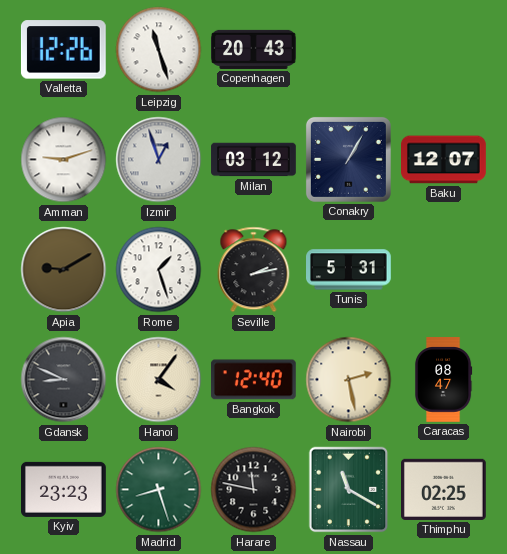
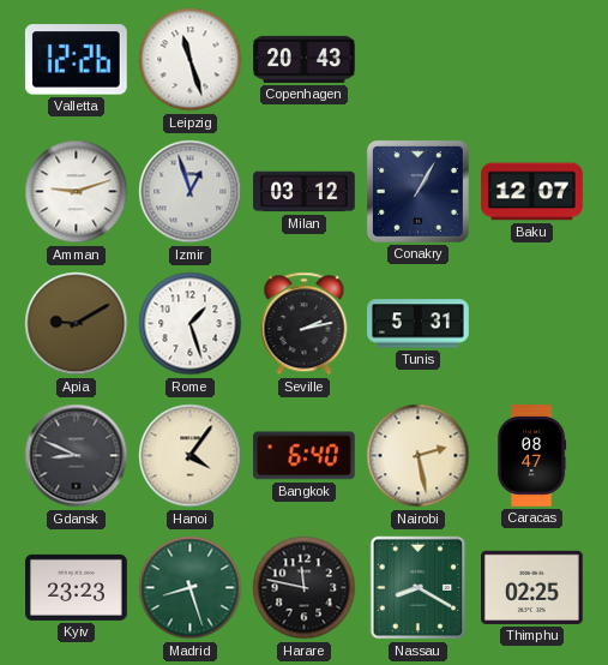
Bangkok: 12:40 -> 6:40 (303, 456)
Nassau: 11:20 -> 8:20 (419, 588)
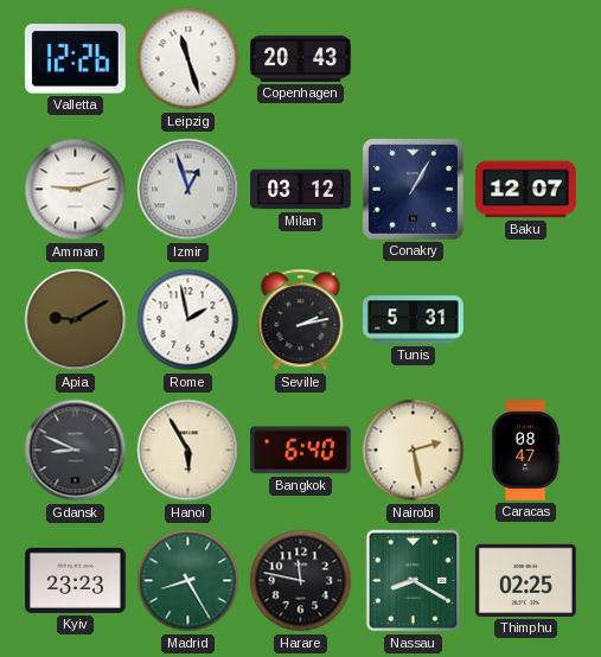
Rome: 1:27 -> 1:58 (188, 320)
Hanoi: 4:06 -> 5:55 (188, 451)
Madrid: 8:27 -> 8:25 (188, 581)
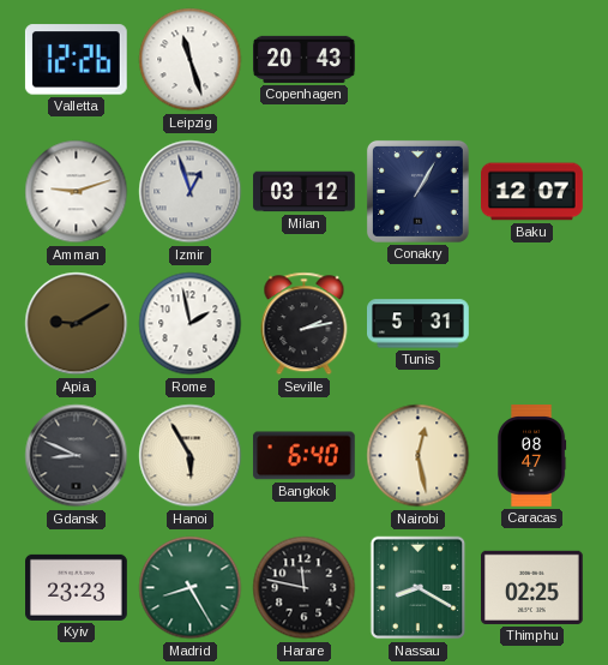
Nairobi: 2:28 -> 12:28 (419, 456)
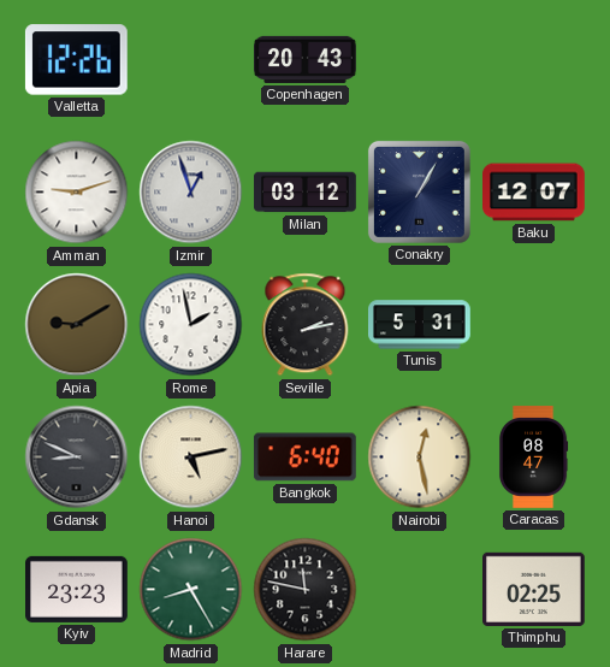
Leipzig: 11:27 -> none (191, 60)
Hanoi: 5:55 -> 5:13 (191, 458)
Nassau: 8:20 -> none (419, 588)
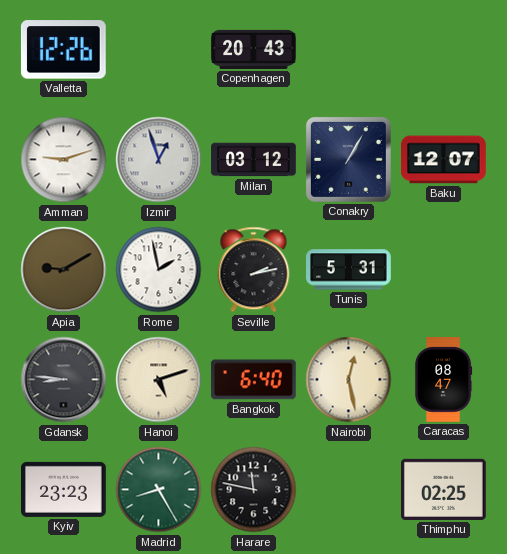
Gdansk: 8:49 -> 8:46 (64, 380)
Hanoi: 5:13 -> 5:12 (159, 380)
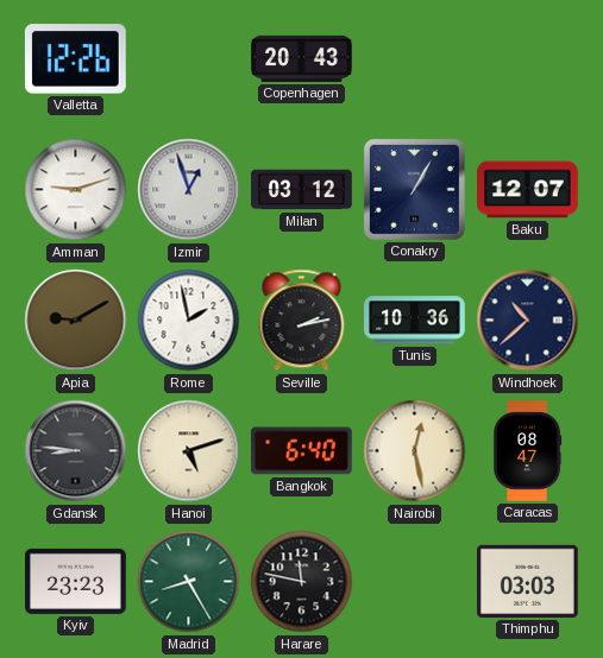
Tunis: 5:31 -> 10:36 (415, 321)
Windhoek: none -> 10:38 (528, 321)
Thimphu: 02:25 -> 03:03 (528, 581)
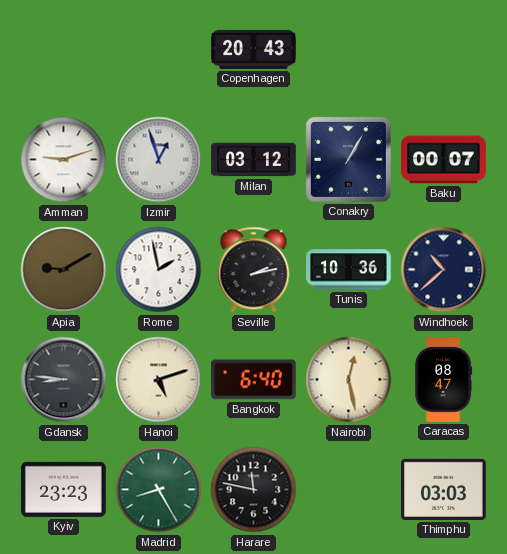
Valletta: 12:26 -> none (75, 59)
Baku: 12:07 -> 00:07 (444, 160)
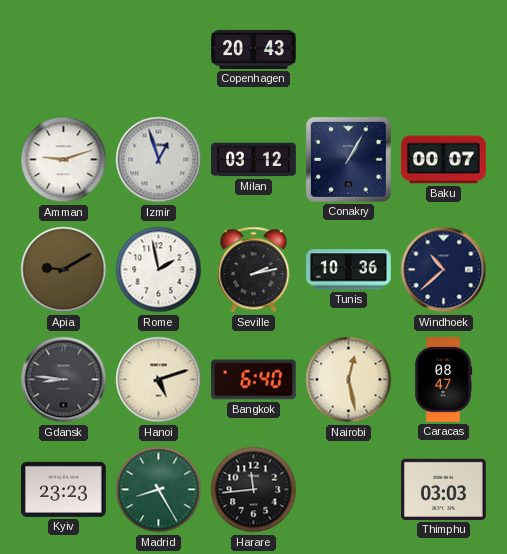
Harare: 11:47 -> 11:44 (254, 490)
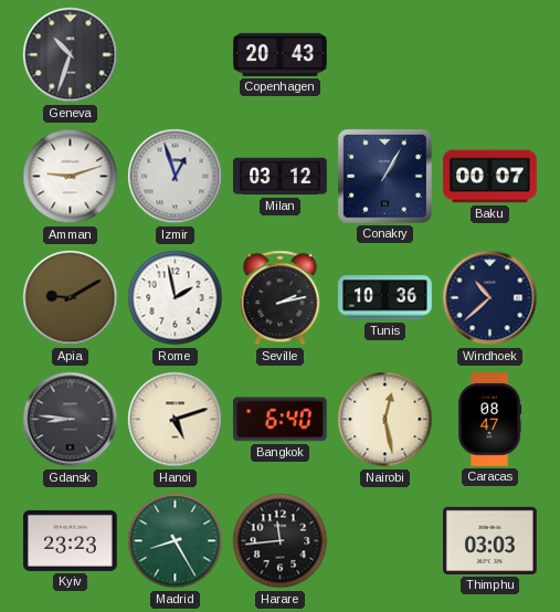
Geneva: none -> 10:33 (71, 55)
